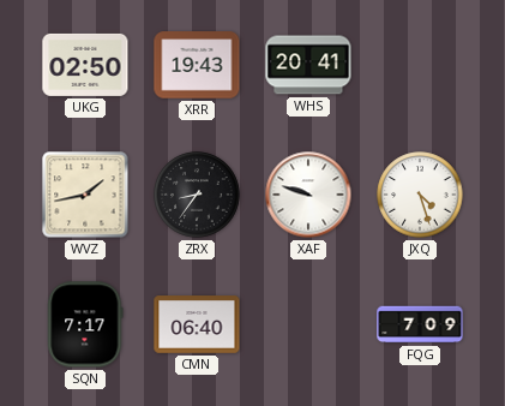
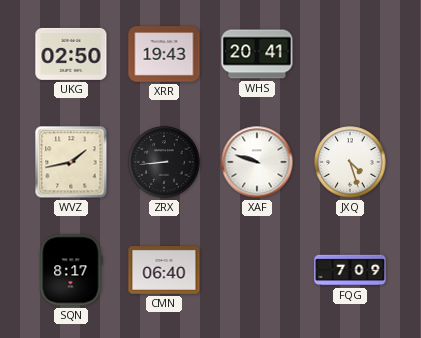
ZRX: 8:36 -> 8:44 (164, 162)
SQN: 7:17 -> 8:17 (71, 270)
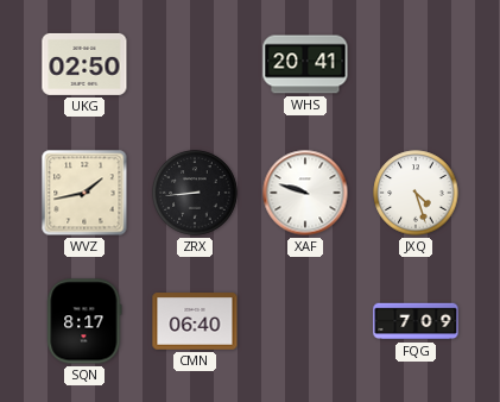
XRR: 19:43 -> none (164, 54)
